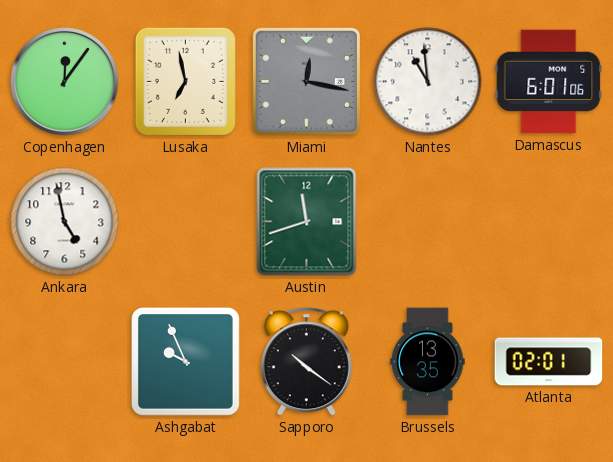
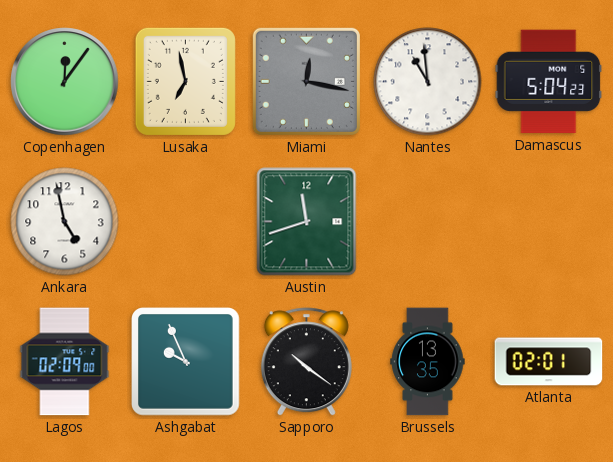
Damascus: 6:01 -> 5:04 (549, 82)
Lagos: none -> 02:09 (65, 362)
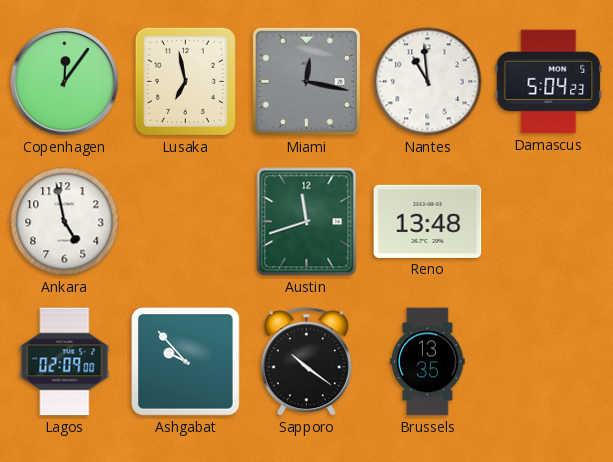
Reno: none -> 13:48 (428, 221)
Ashgabat: 9:56 -> 9:53 (186, 362)
Atlanta: 02:01 -> none (549, 362)
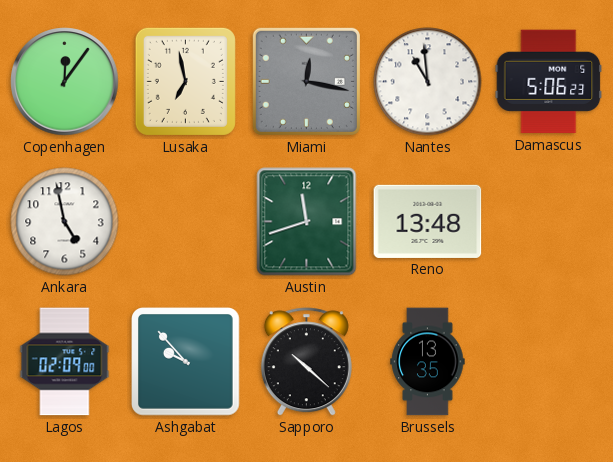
Damascus: 5:04 -> 5:06 (549, 82)
Sapporo: 10:21 -> 10:22 (306, 362)
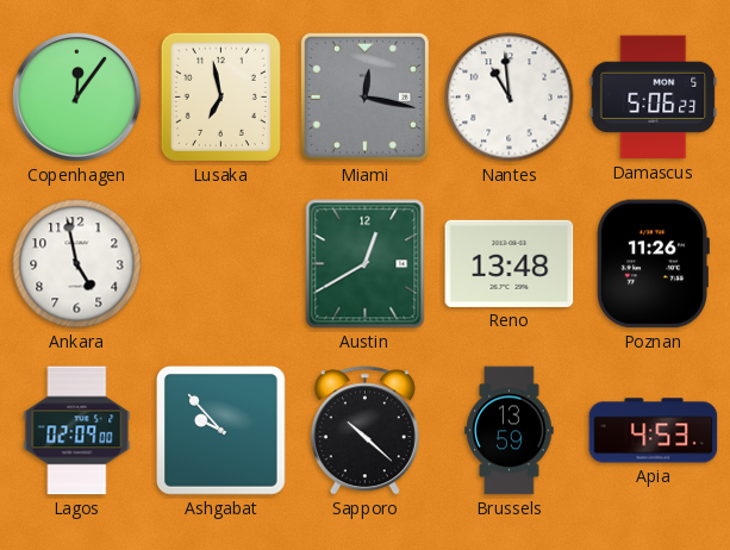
Austin: 11:42 -> 12:40 (366, 264)
Poznan: none -> 11:26 (653, 264)
Brussels: 13:35 -> 13:59 (510, 431)
Apia: none -> 4:53 (654, 431)
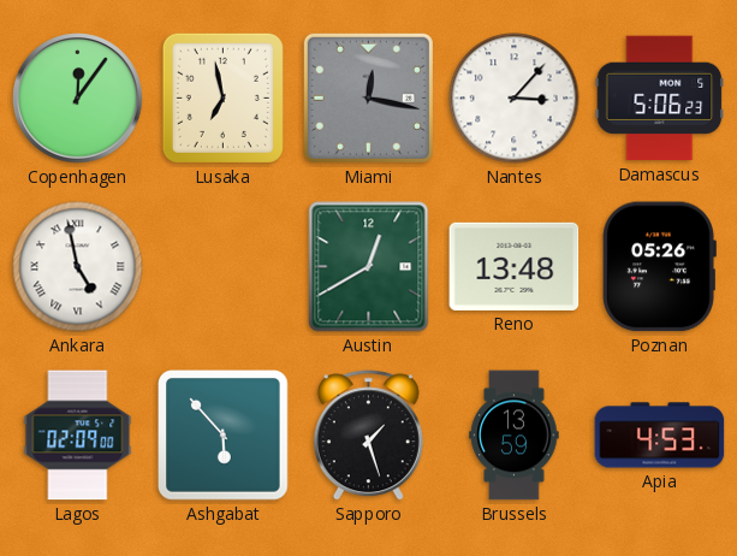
Nantes: 10:59 -> 3:07 (515, 99)
Ankara numerals: Arabic -> Roman (78, 267)
Poznan: 11:26 -> 05:26 (659, 267)
Ashgabat: 9:53 -> 5:53 (224, 436)
Sapporo: 10:22 -> 1:27 (368, 436)
